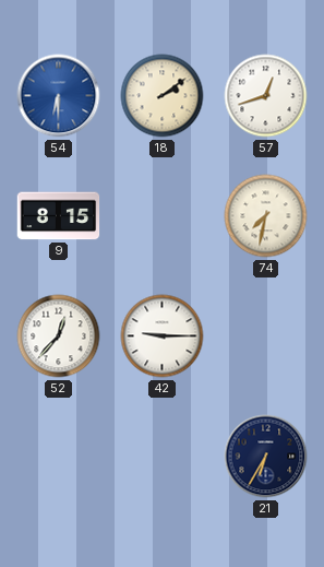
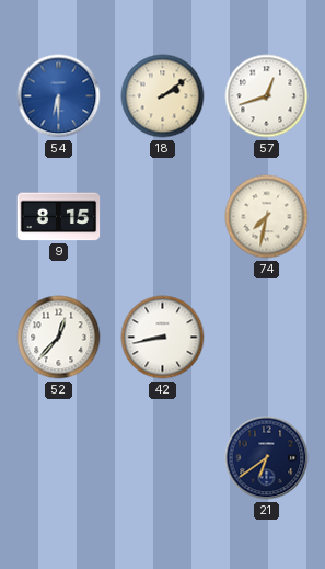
42: 9:15 -> 8:43 (163, 338)
21: 6:35 -> 6:39 (267, 458)
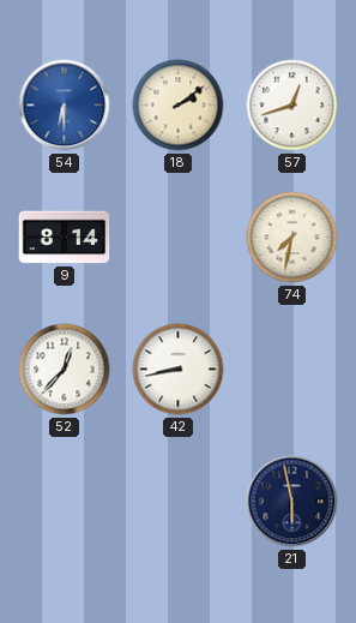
9: 8:15 -> 8:14 (65, 238)
21: 6:39 -> 5:58 (292, 502)
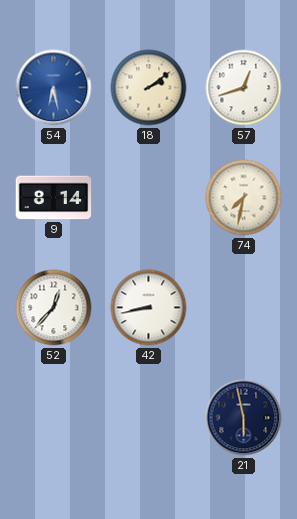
54: 6:30 -> 6:28 (54, 88)
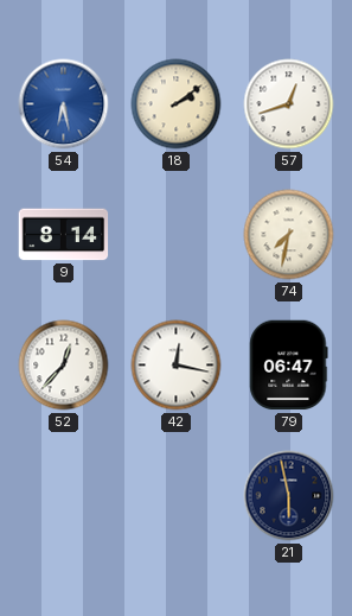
42: 8:43 -> 12:17 (177, 366)
79: none -> 06:47 (289, 366)
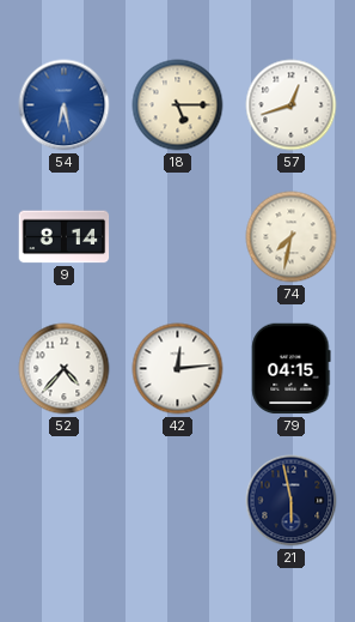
18: 2:09 -> 5:15 (178, 105)
52: 12:37 -> 4:37 (65, 369)
42: 12:17 -> 12:14 (178, 369)
79: 06:47 -> 04:15 (292, 369)
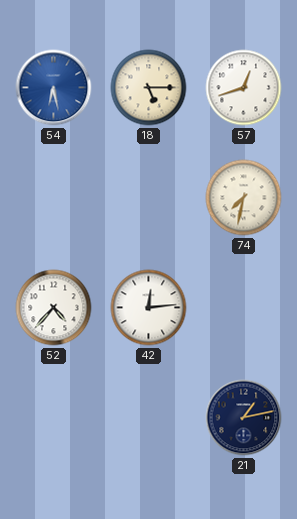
9: 8:14 -> none (65, 237)
79: 04:15 -> none (292, 369)
21: 5:58 -> 1:13 (244, 418)
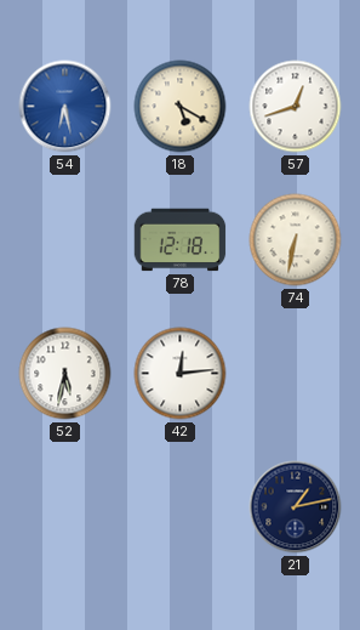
18: 5:15 -> 5:20 (181, 107)
78: none -> 12:18 (181, 240)
74: 7:32 -> 6:32 (296, 240)
52: 4:37 -> 5:32 (65, 374)
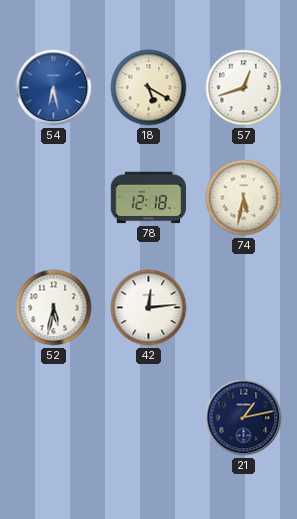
74: 6:32 -> 5:32 (244, 198)
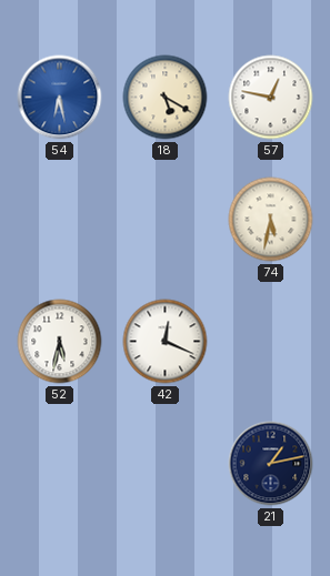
57: 12:42 -> 12:47 (271, 98)
78: 12:18 -> none (149, 198)
42: 12:14 -> 12:19 (166, 342)
